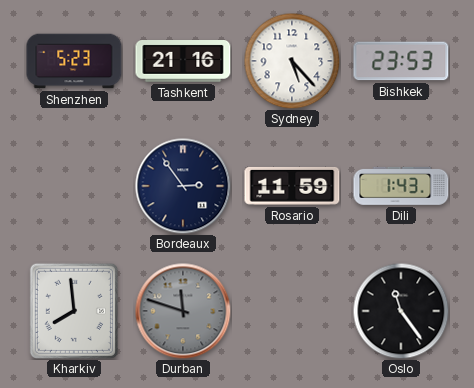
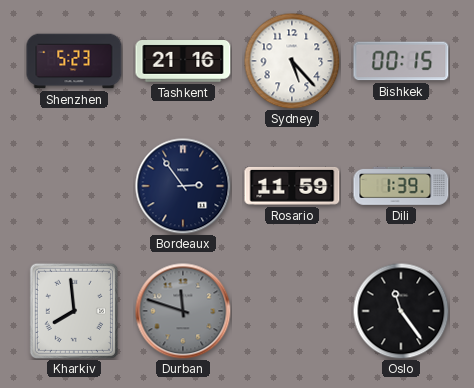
Bishkek: 23:53 -> 00:15 (401, 61)
Dili: 1:43 -> 1:39 (401, 186)
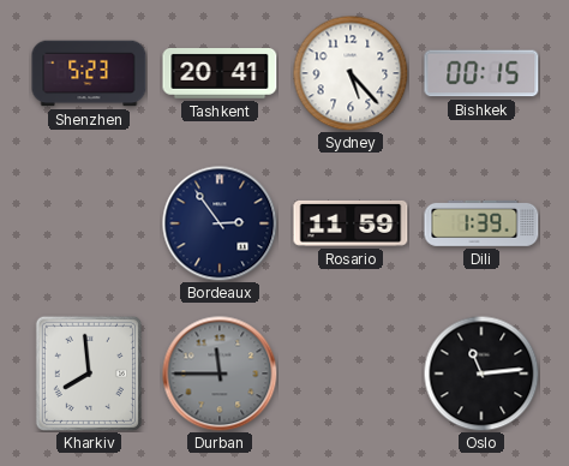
Tashkent: 21:16 -> 20:41 (220, 74)
Durban: 11:48 -> 11:45 (220, 374)
Oslo: 11:24 -> 11:14 (481, 374)
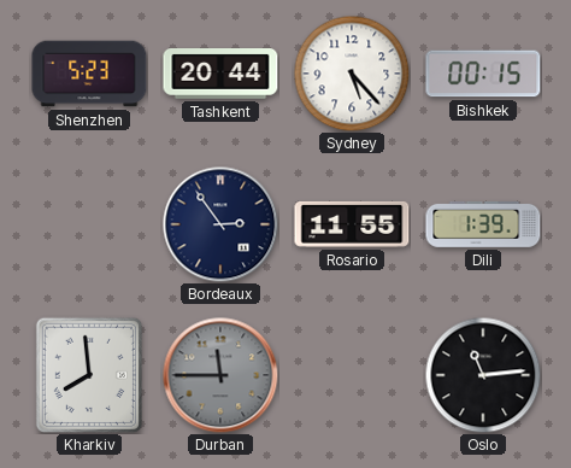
Tashkent: 20:41 -> 20:44 (220, 75)
Rosario: 11:59 -> 11:55 (352, 224)
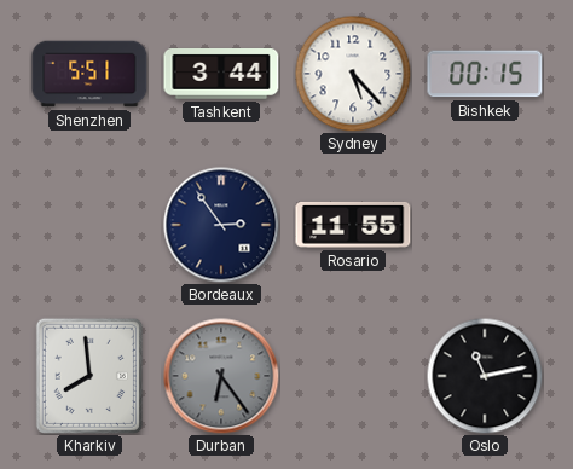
Shenzhen: 5:23 -> 5:51 (89, 74)
Tashkent: 20:44 -> 3:44 (221, 75)
Dili: 1:39 -> none (483, 224)
Durban: 11:45 -> 6:24 (221, 376)
Oslo: 11:14 -> 11:13 (485, 376)
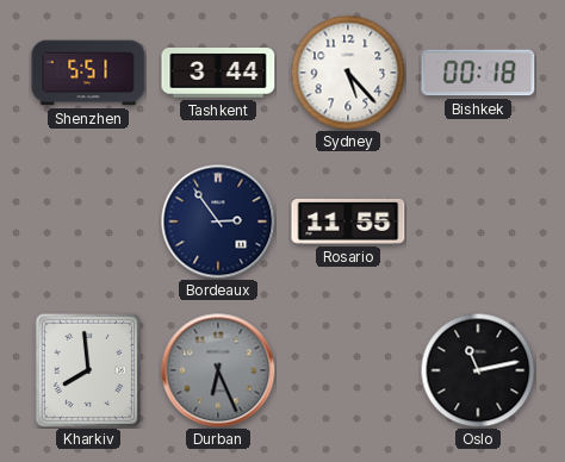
Bishkek: 00:15 -> 00:18 (478, 73)
Durban: 6:24 -> 6:26 (218, 370)
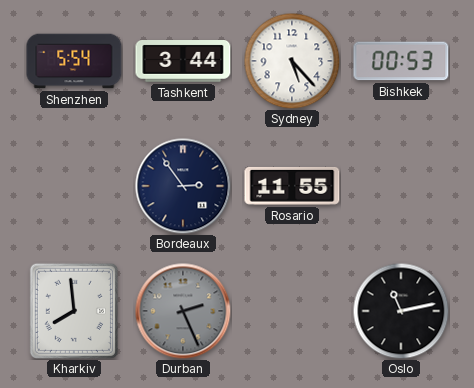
Shenzhen: 5:51 -> 5:54 (74, 61)
Bishkek: 00:18 -> 00:53 (401, 61)
Durban: 6:26 -> 2:26 (183, 311)
